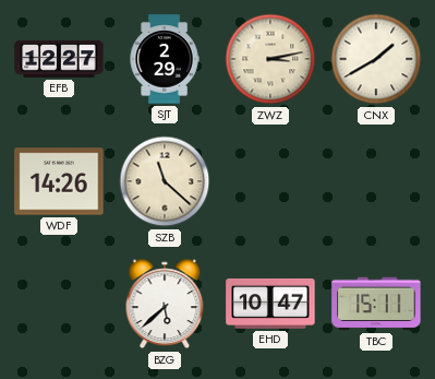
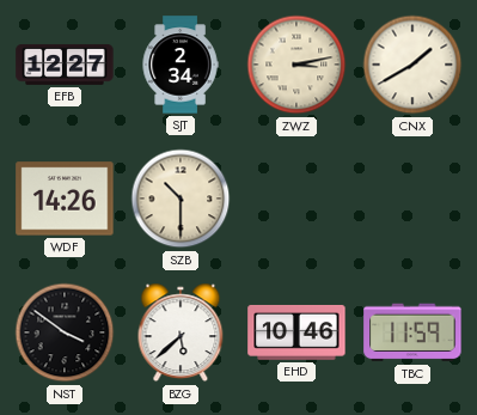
SJT: 2:29 -> 2:34 (181, 65)
SZB: 11:22 -> 10:30 (181, 199)
NST: none -> 3:51 (65, 332)
EHD: 10:47 -> 10:46 (296, 332)
TBC: 15:11 -> 11:59 (412, 332)
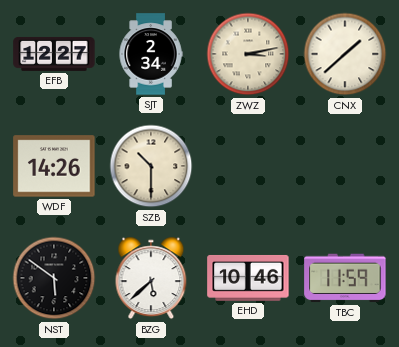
CNX: 1:40 -> 1:38 (345, 54)
NST: 3:51 -> 5:51 (54, 278)
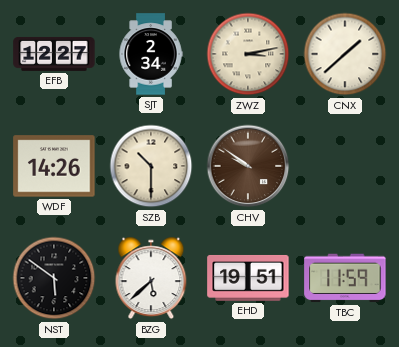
CHV: none -> 9:51 (248, 166)
EHD: 10:46 -> 19:51 (248, 278)
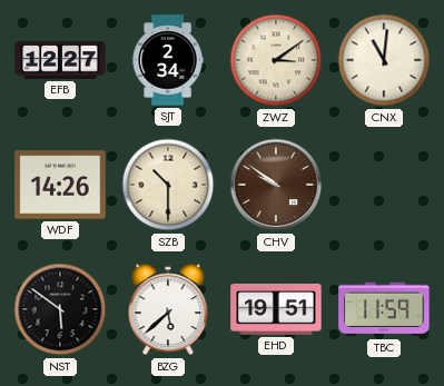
ZWZ: 3:13 -> 3:09 (276, 60)
CNX: 1:38 -> 11:01 (384, 60)
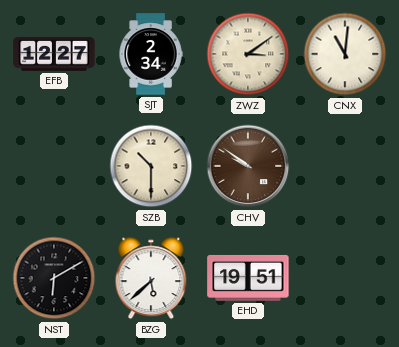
WDF: 14:26 -> none (60, 185)
NST: 5:51 -> 6:10 (54, 278)
TBC: 11:59 -> none (384, 309)
